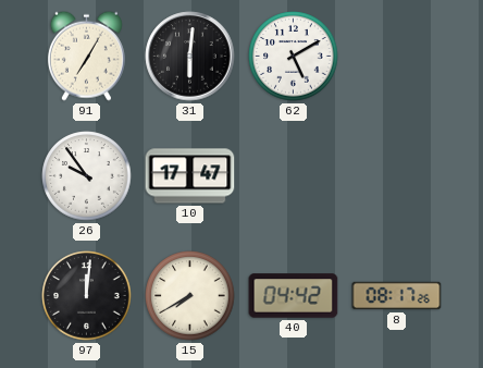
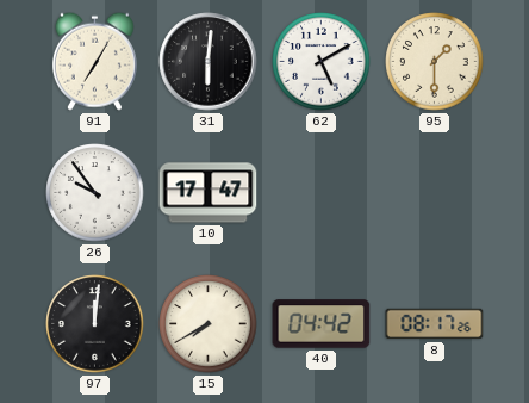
95: none -> 1:30 (435, 62)
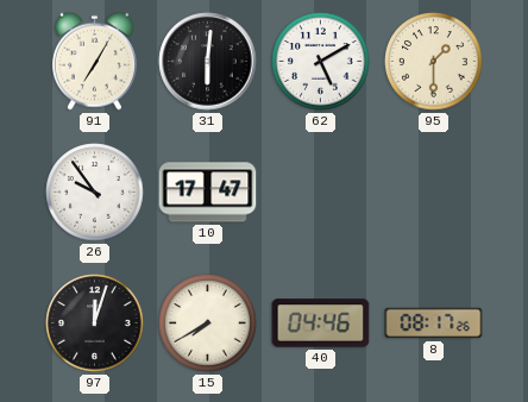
97: 12:01 -> 12:03 (95, 324)
40: 04:42 -> 04:46 (321, 324)
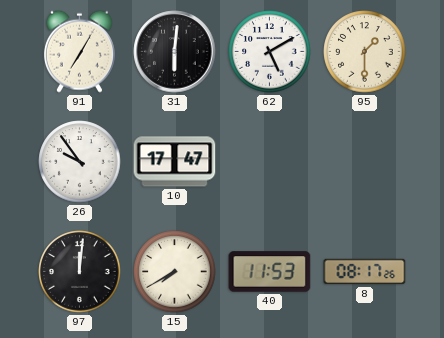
97: 12:03 -> 12:01 (80, 272)
40: 04:46 -> 11:53 (270, 272)
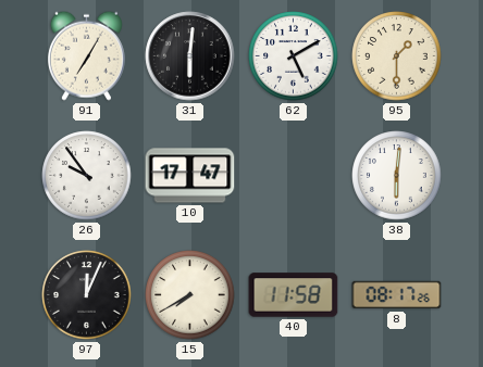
38: none -> 6:01 (397, 176)
97: 12:01 -> 12:04 (87, 295)
40: 11:53 -> 11:58 (294, 295)
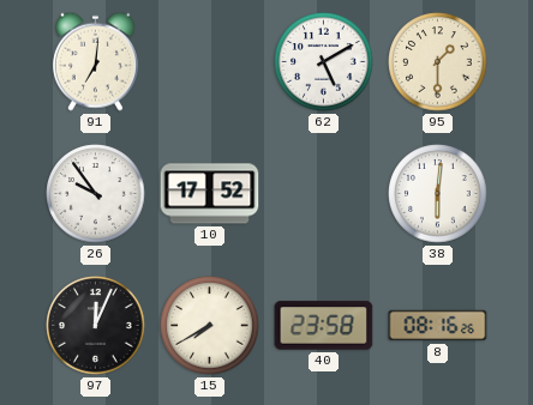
91: 7:05 -> 7:01 (95, 61)
31: 6:01 -> none (190, 56)
10: 17:47 -> 17:52 (210, 194)
40: 11:58 -> 23:58 (324, 326)
8: 08:17 -> 08:16 (438, 326)
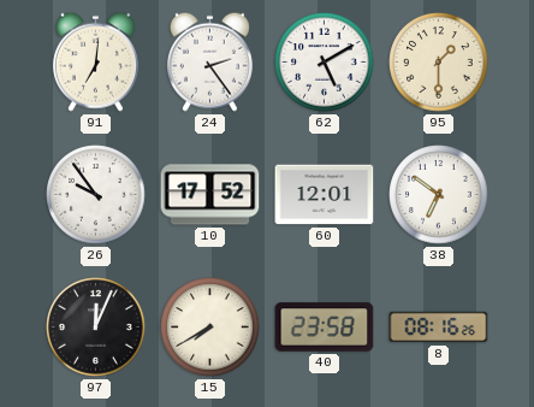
24: none -> 2:24 (209, 61)
60: none -> 12:01 (325, 195)
38: 6:01 -> 6:51 (439, 195)
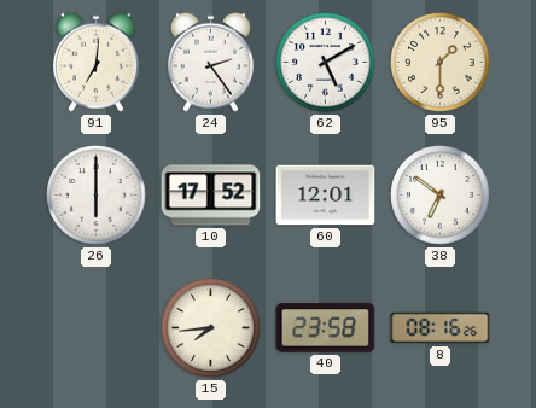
26: 9:54 -> 6:00 (97, 196)
97: 12:04 -> none (96, 328)
15: 7:40 -> 7:44 (211, 328)
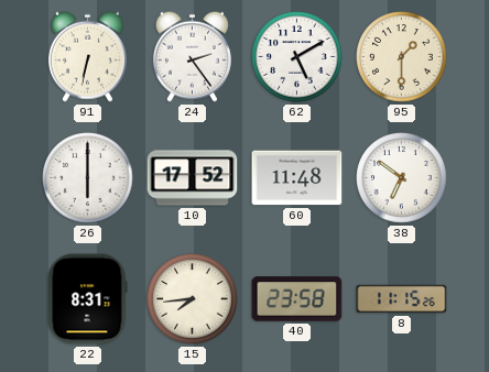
91: 7:01 -> 6:32 (87, 56)
60: 12:01 -> 11:48 (297, 178)
22: none -> 8:31 (88, 299)
8: 08:16 -> 11:15 (402, 299)
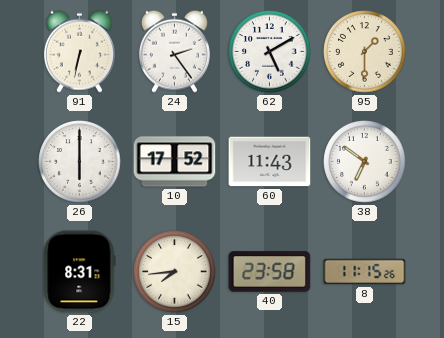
60: 11:48 -> 11:43 (270, 162)
